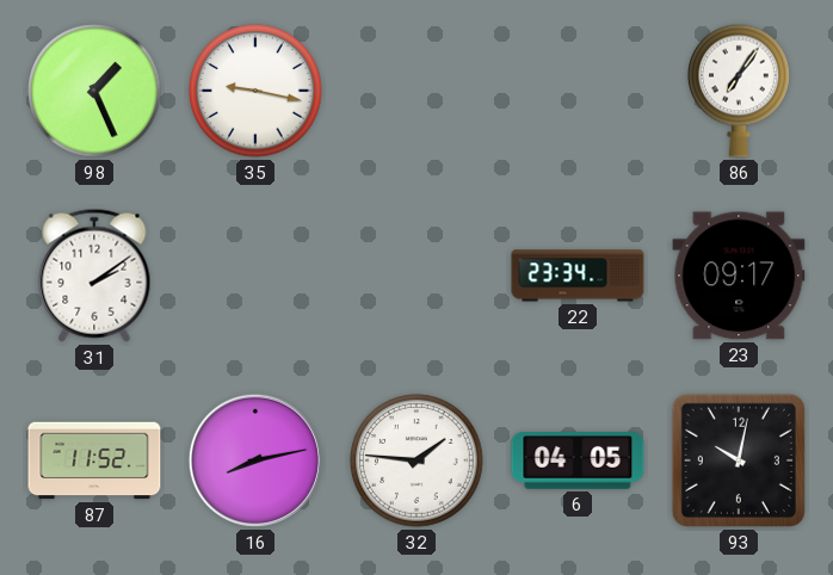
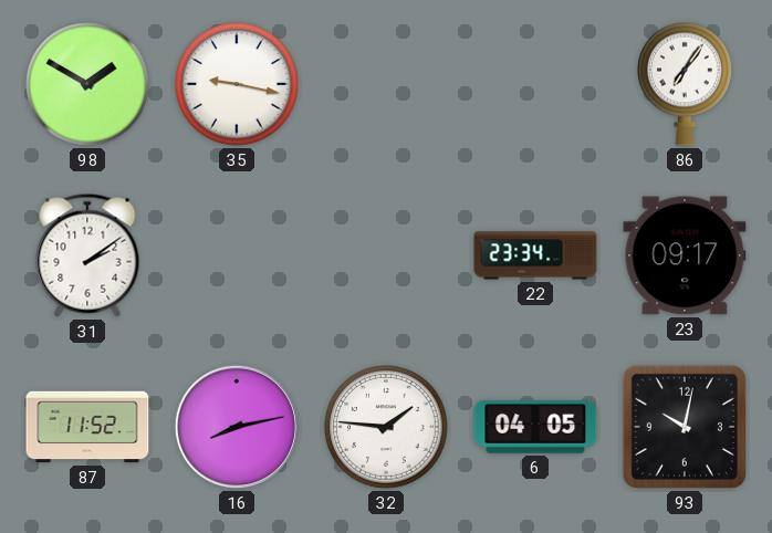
98: 1:26 -> 1:50 (87, 84)
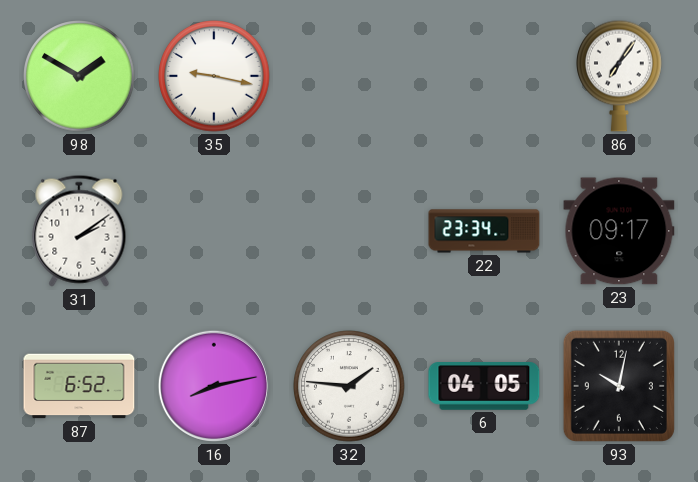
87: 11:52 -> 6:52 (79, 386)
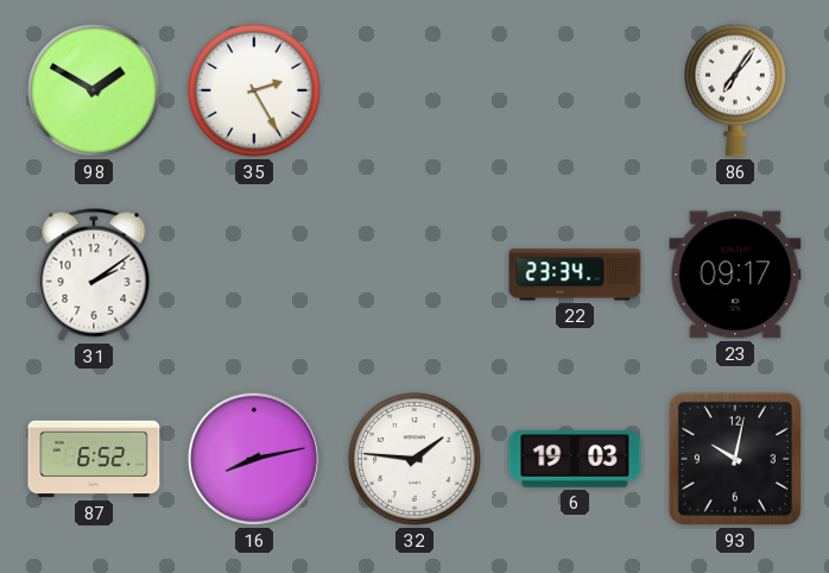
35: 9:17 -> 2:25 (254, 90)
6: 04:05 -> 19:03 (575, 460)
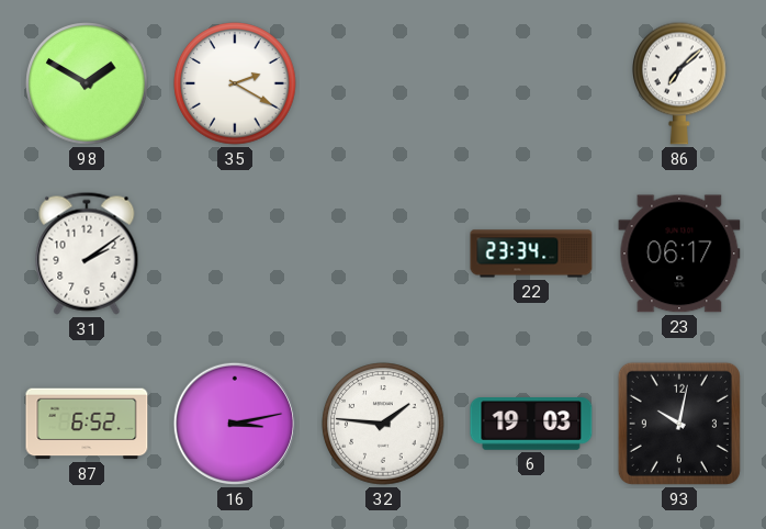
35: 2:25 -> 2:20 (235, 83)
86: 7:06 -> 7:08 (680, 83)
23: 09:17 -> 06:17 (679, 254)
16: 8:13 -> 3:13 (235, 424)
